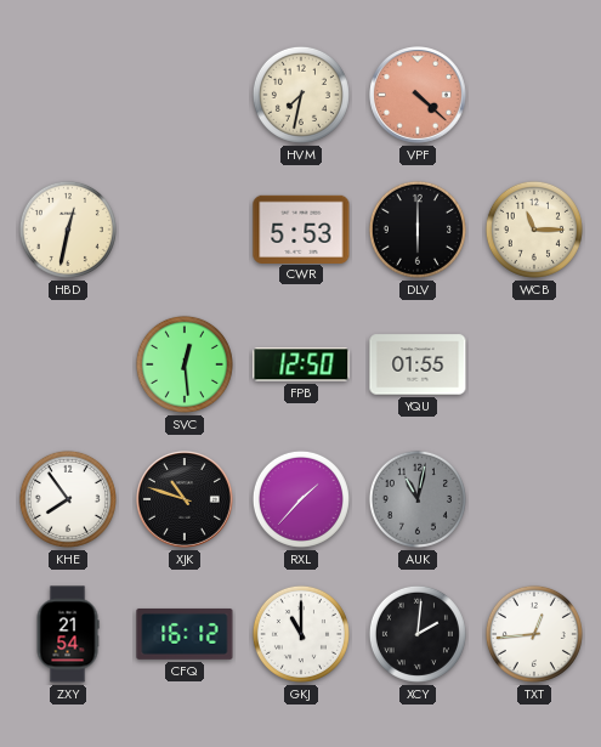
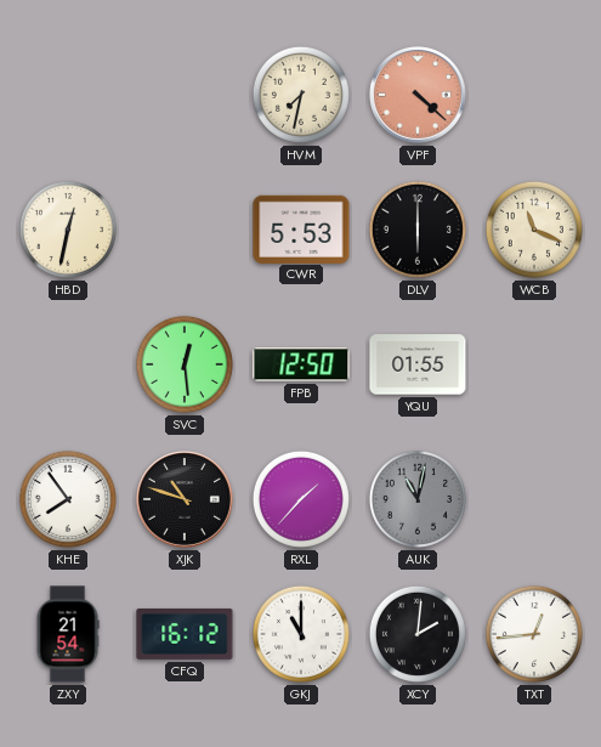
WCB: 11:15 -> 11:19 (534, 230)
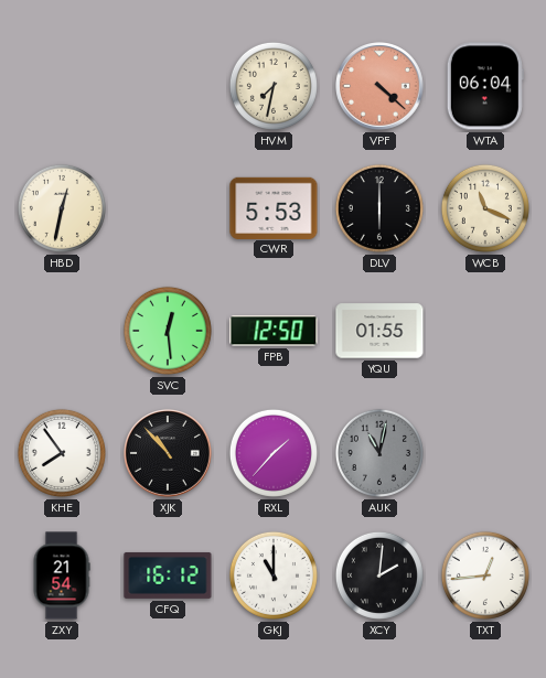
WTA: none -> 06:04 (485, 86)
XJK: 10:48 -> 10:53 (169, 454)
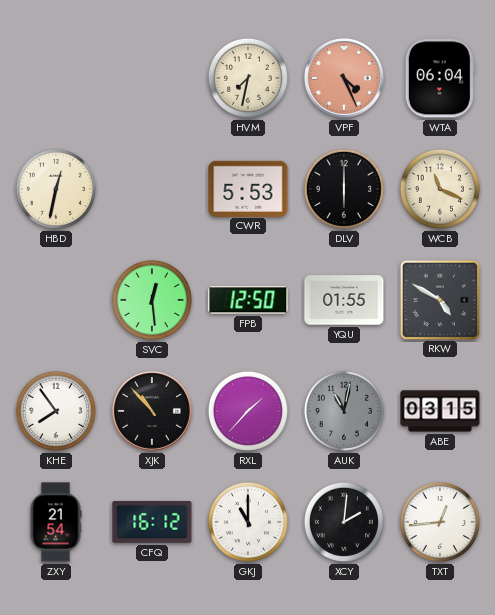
VPF: 4:22 -> 4:26 (345, 79)
RKW: none -> 4:50 (439, 299)
ABE: none -> 03:15 (440, 411)
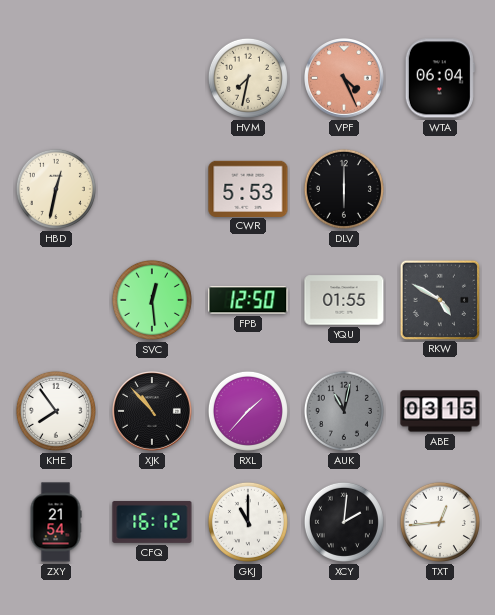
WCB: 11:19 -> none (440, 189)
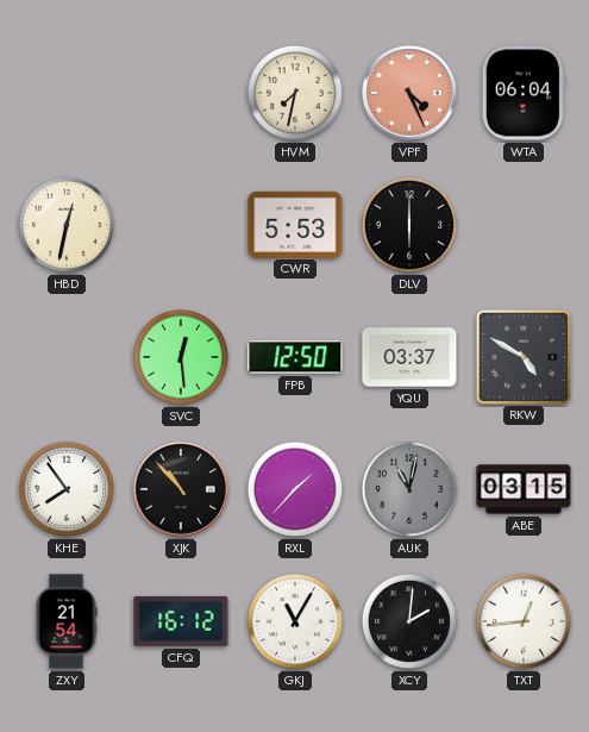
YQU: 01:55 -> 03:37 (409, 357)
GKJ: 11:00 -> 11:05 (295, 621)
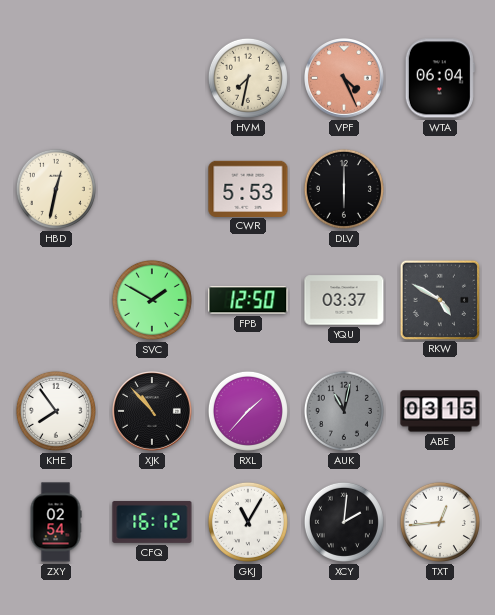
SVC: 12:29 -> 1:50 (152, 300)
ZXY: 21:54 -> 02:54 (56, 522)
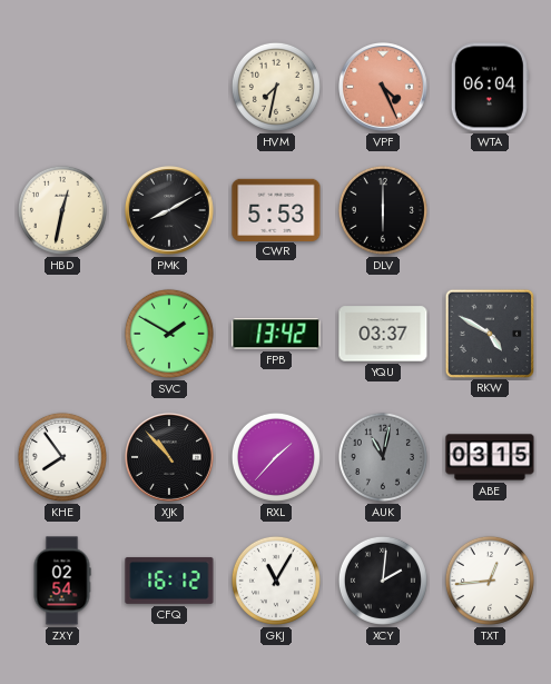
PMK: none -> 8:10 (170, 211)
FPB: 12:50 -> 13:42 (276, 334)
